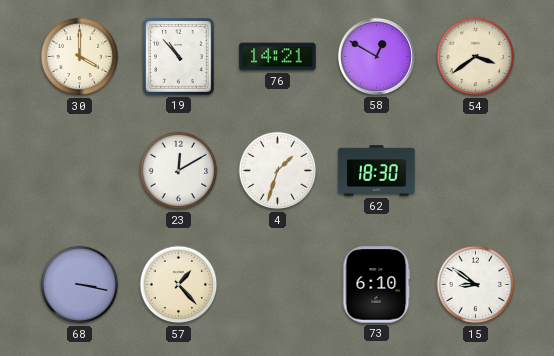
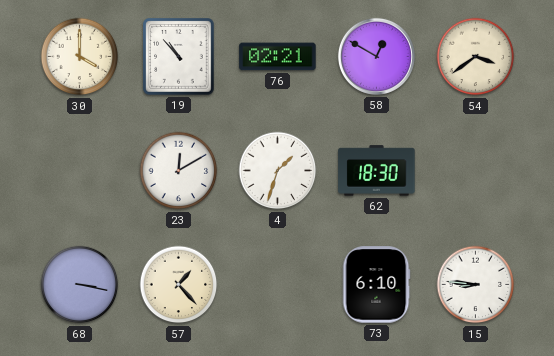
76: 14:21 -> 02:21 (278, 57)
15: 8:51 -> 8:46 (476, 285)
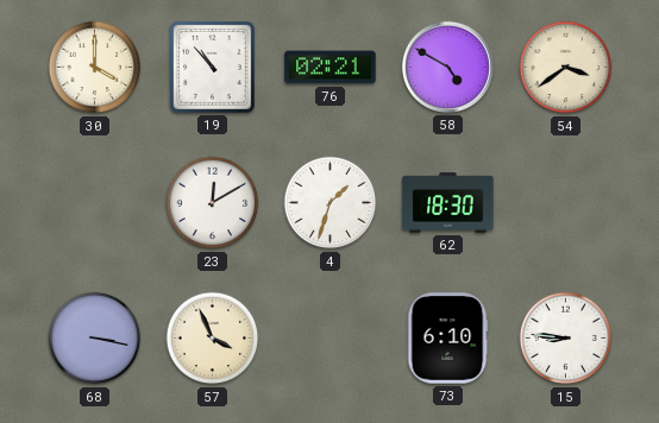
58: 12:50 -> 4:50 (447, 67)
57: 1:23 -> 3:56 (213, 339)
